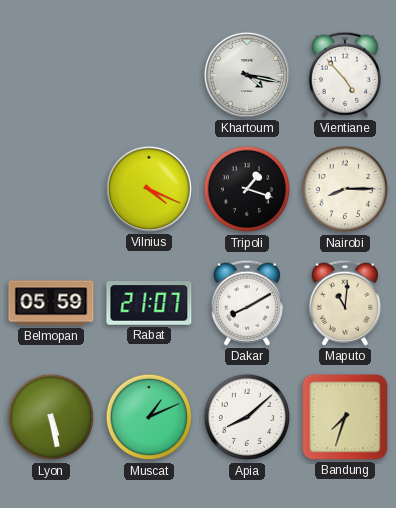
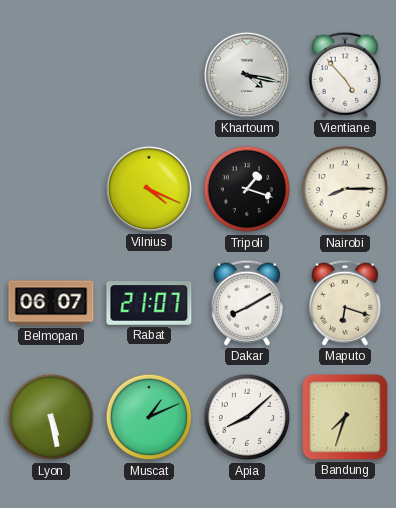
Belmopan: 05:59 -> 06:07 (51, 303)
Maputo: 11:01 -> 6:18 (345, 303)
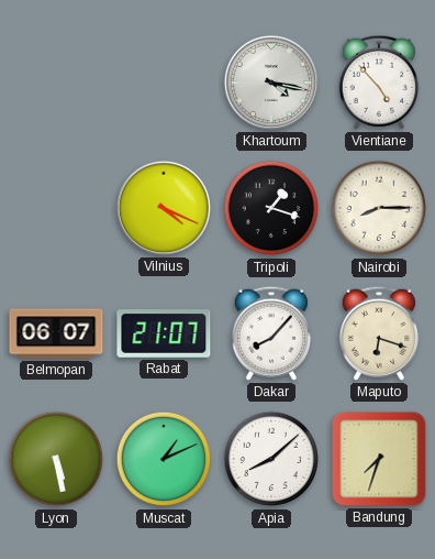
Dakar: 8:10 -> 8:07 (271, 333)
